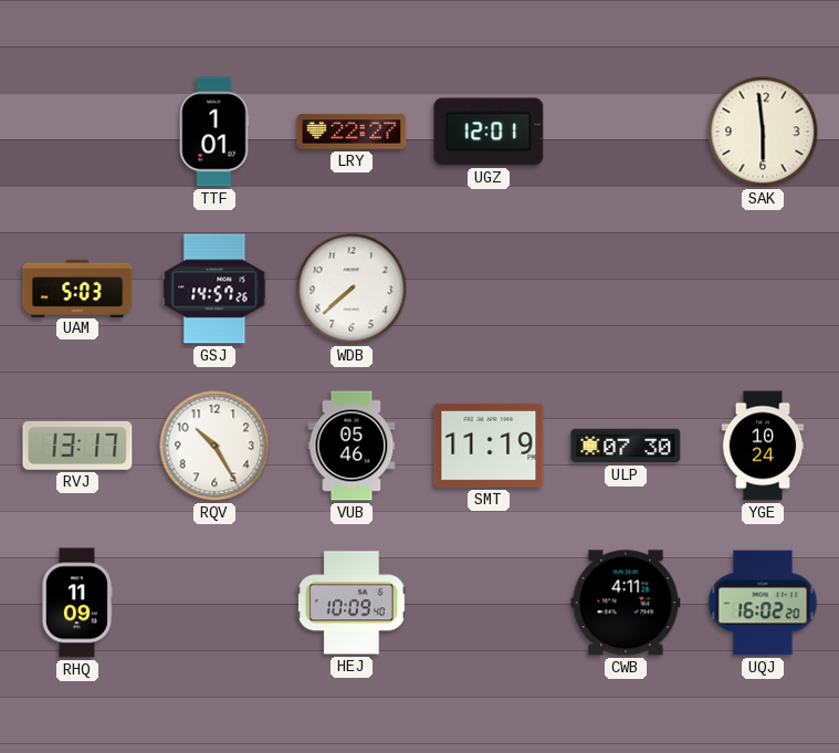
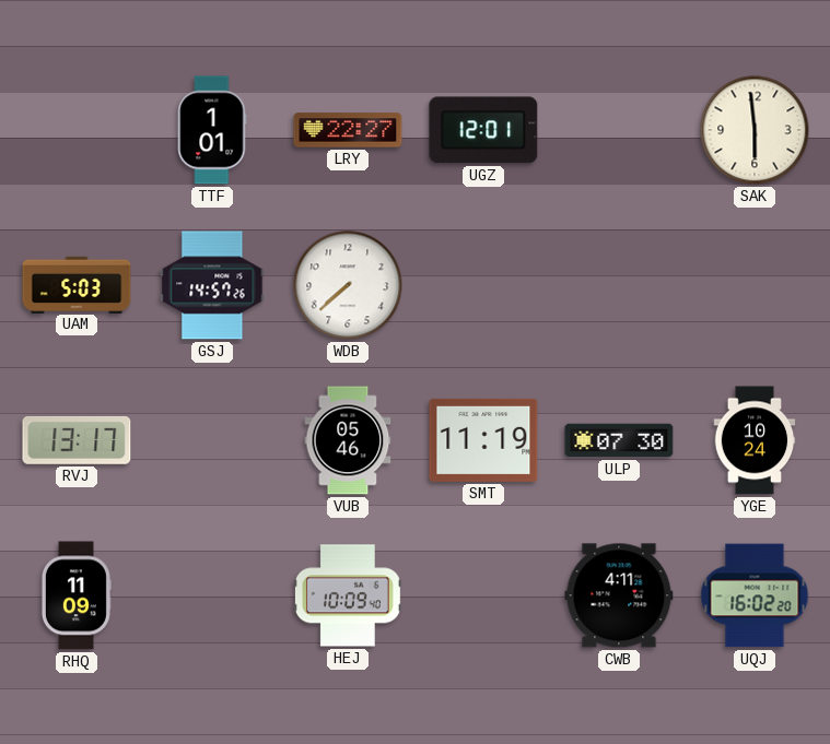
RQV: 10:25 -> none (214, 446)
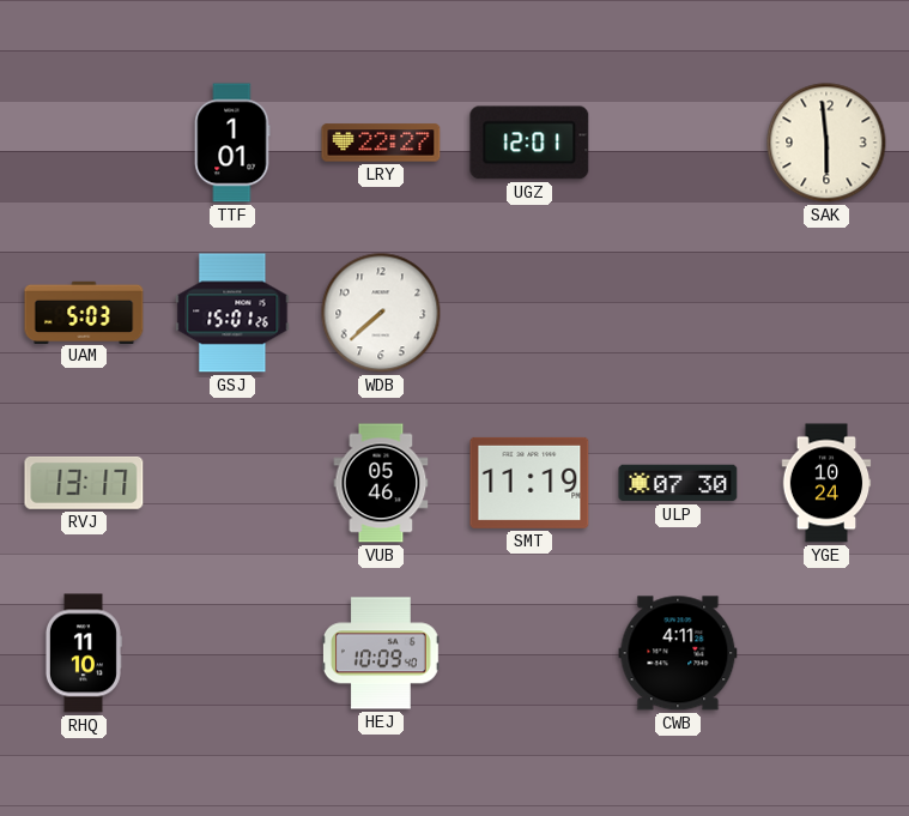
GSJ: 14:57 -> 15:01 (232, 313)
RHQ: 11:09 -> 11:10 (83, 653)
UQJ: 16:02 -> none (755, 595)
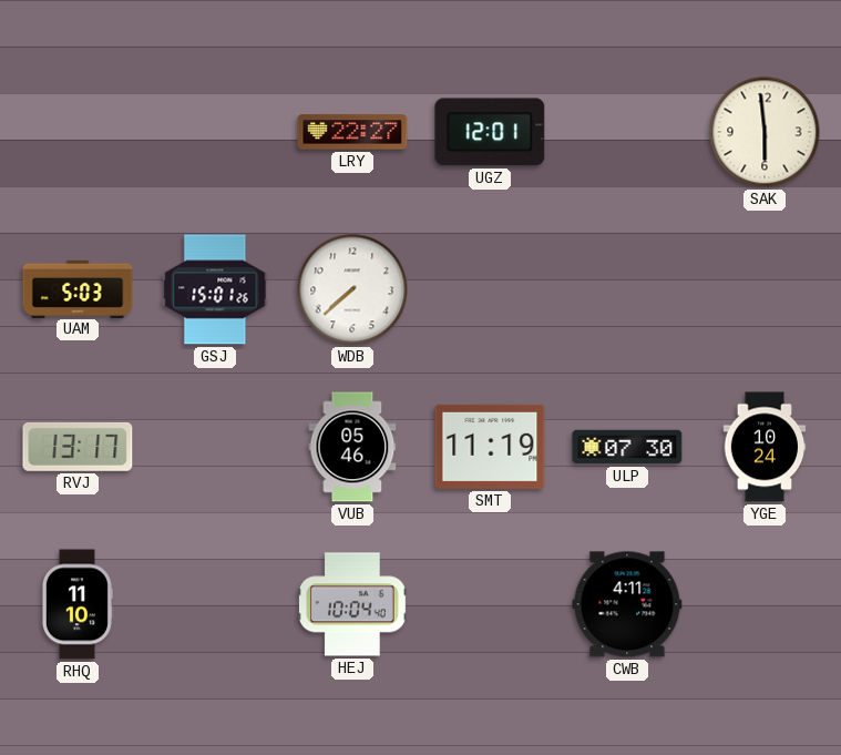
TTF: 1:01 -> none (232, 143)
HEJ: 10:09 -> 10:04 (352, 604)
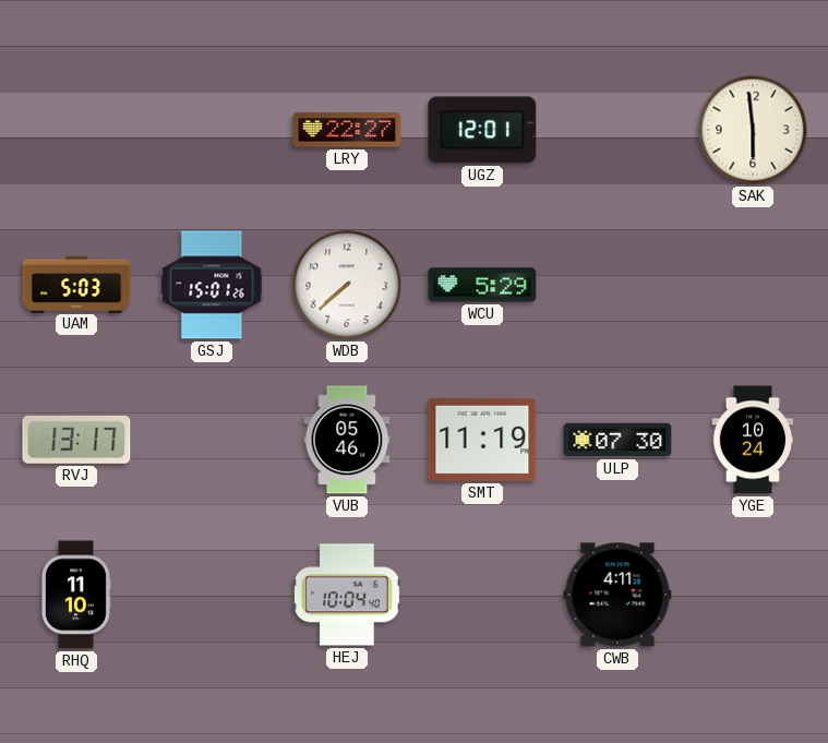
WCU: none -> 5:29 (482, 285)
